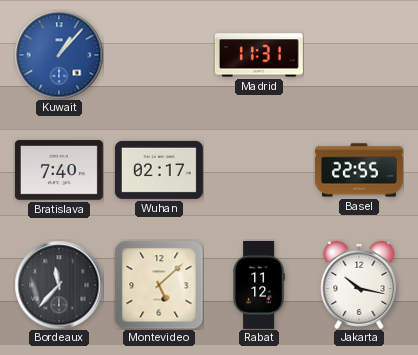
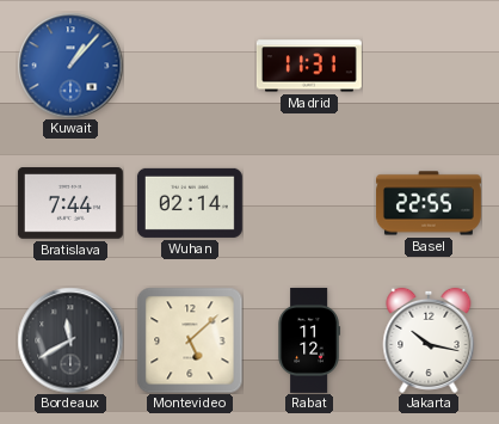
Bratislava: 7:40 -> 7:44 (70, 203)
Wuhan: 02:17 -> 02:14 (190, 203)
Bordeaux: 11:37 -> 11:40 (70, 340)
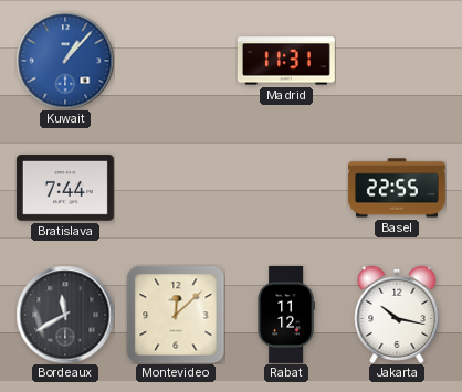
Wuhan: 02:14 -> none (190, 203)
Montevideo: 5:08 -> 12:08 (176, 315)
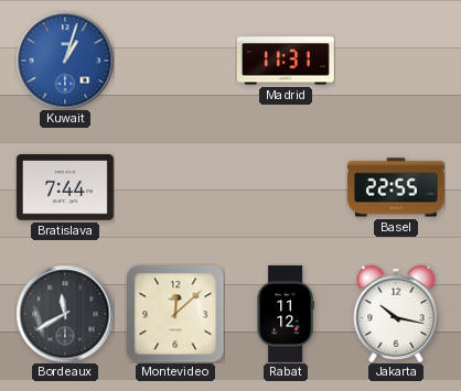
Kuwait: 1:07 -> 1:03 (65, 61)
